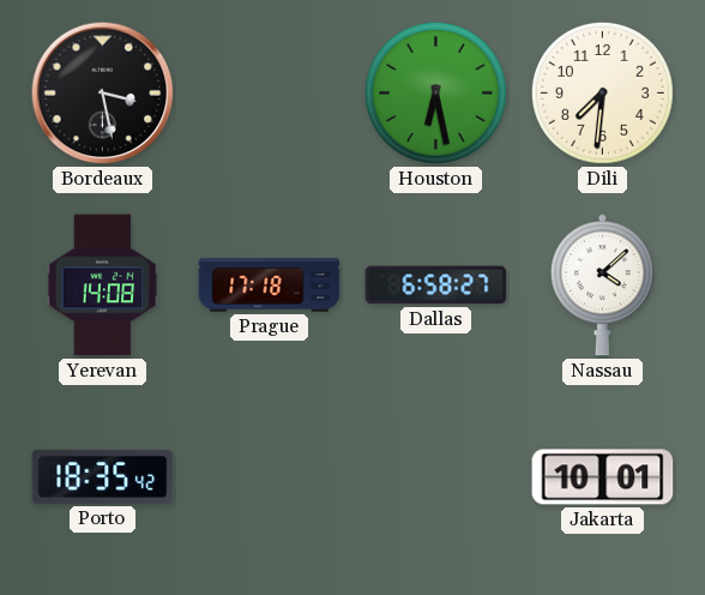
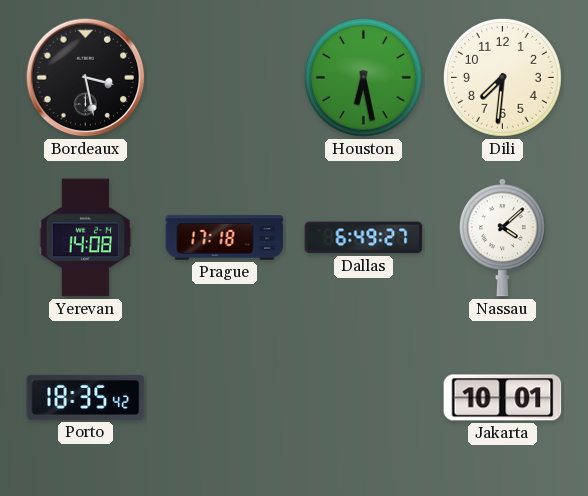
Dallas: 6:58 -> 6:49 (364, 238)
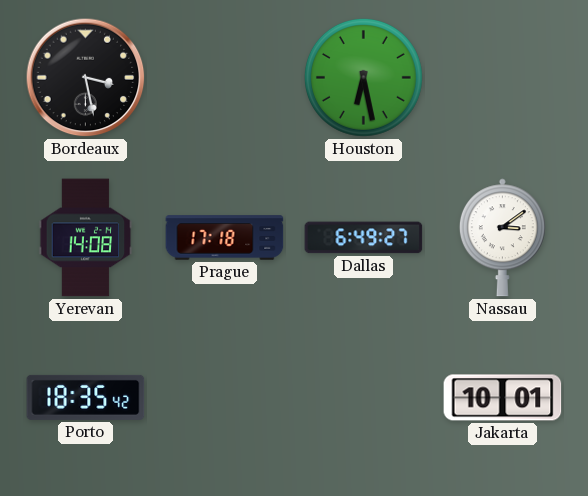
Dili: 7:31 -> none (502, 77)
Nassau: 4:08 -> 3:09 (502, 238)
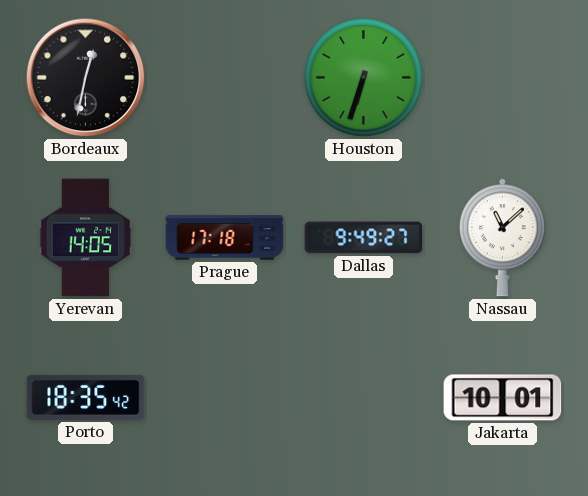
Bordeaux: 3:28 -> 12:32 (86, 78)
Houston: 6:28 -> 6:33 (363, 77)
Yerevan: 14:08 -> 14:05 (86, 238)
Dallas: 6:49 -> 9:49 (364, 238)
Nassau: 3:09 -> 11:08 (502, 238)
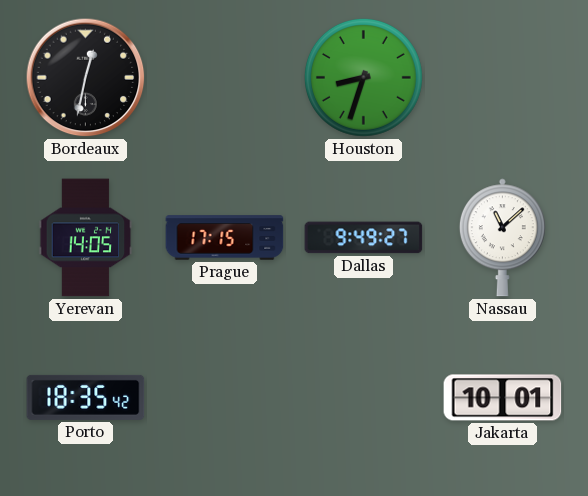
Houston: 6:33 -> 8:33 (363, 77)
Prague: 17:18 -> 17:15 (225, 238)
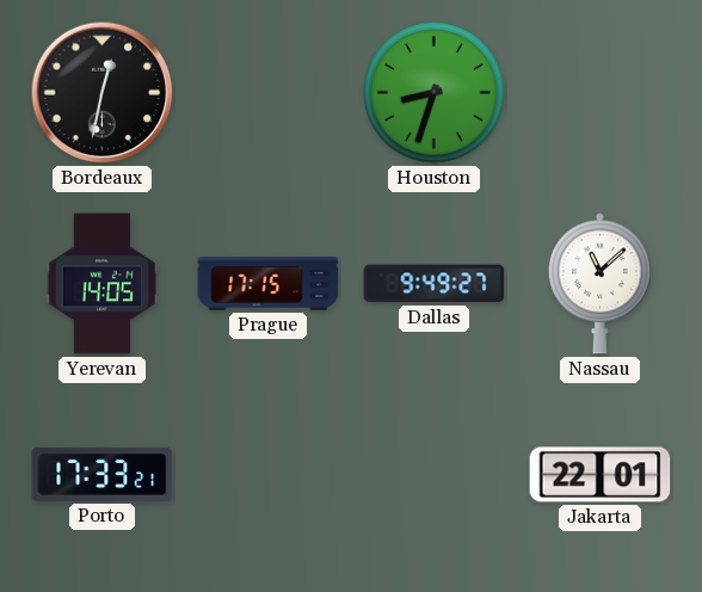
Porto: 18:35 -> 17:33 (103, 474)
Jakarta: 10:01 -> 22:01 (601, 475)
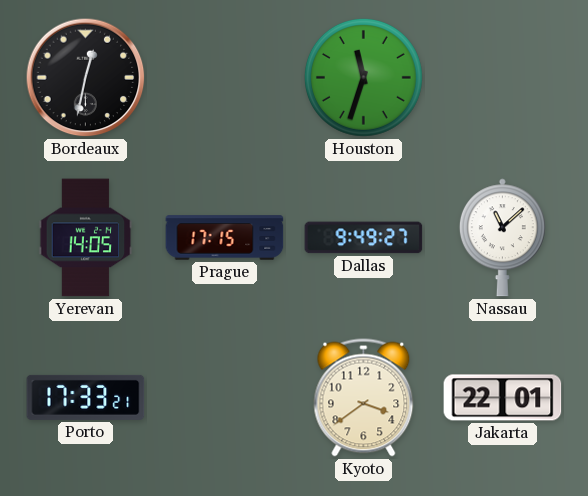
Houston: 8:33 -> 11:33 (363, 77)
Kyoto: none -> 3:39 (364, 398)
